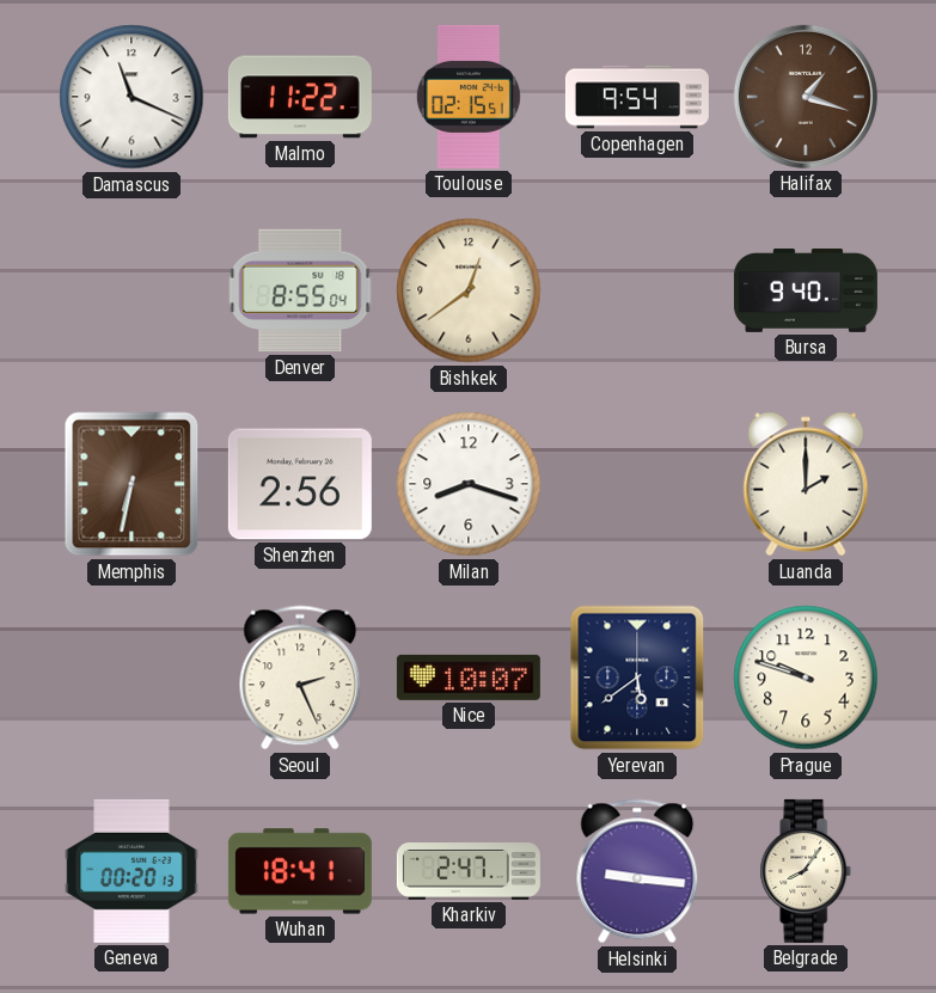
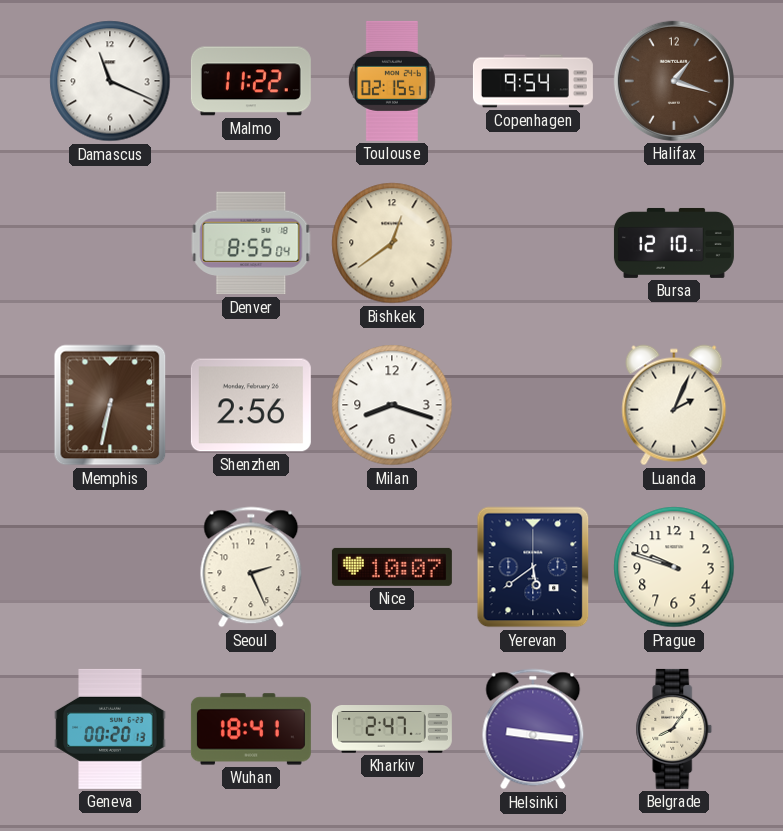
Bursa: 9:40 -> 12:10 (674, 243)
Luanda: 2:00 -> 2:04 (674, 405)
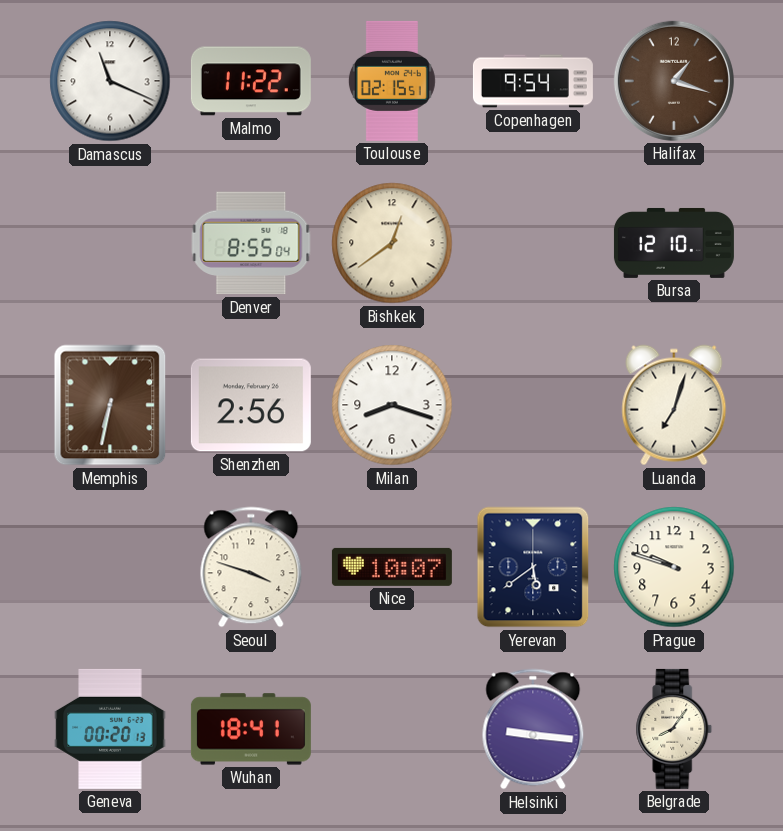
Luanda: 2:04 -> 7:03 (674, 405)
Seoul: 2:26 -> 3:48 (251, 567)
Kharkiv: 2:47 -> none (392, 730)
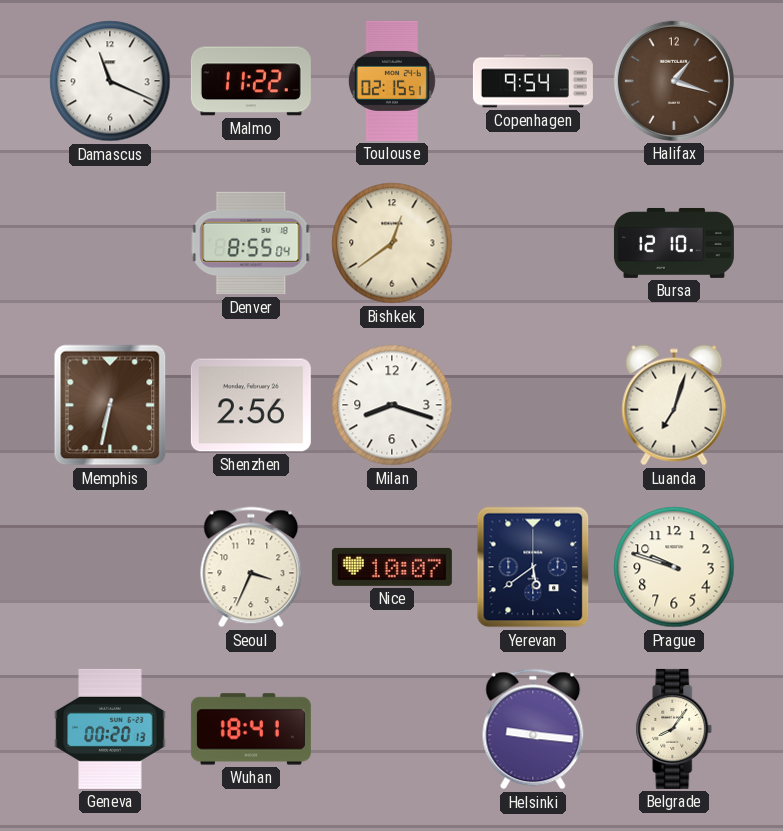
Seoul: 3:48 -> 3:34 (251, 567)
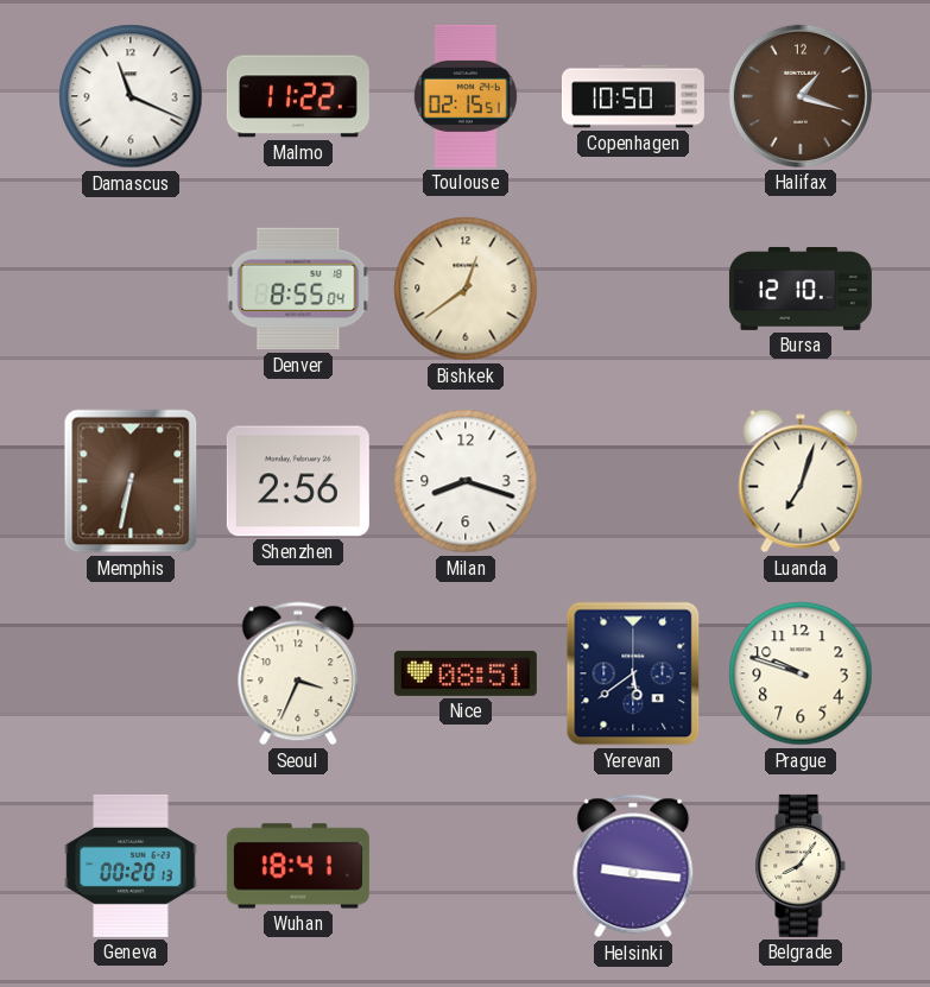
Copenhagen: 9:54 -> 10:50 (633, 96)
Nice: 10:07 -> 08:51 (466, 673)
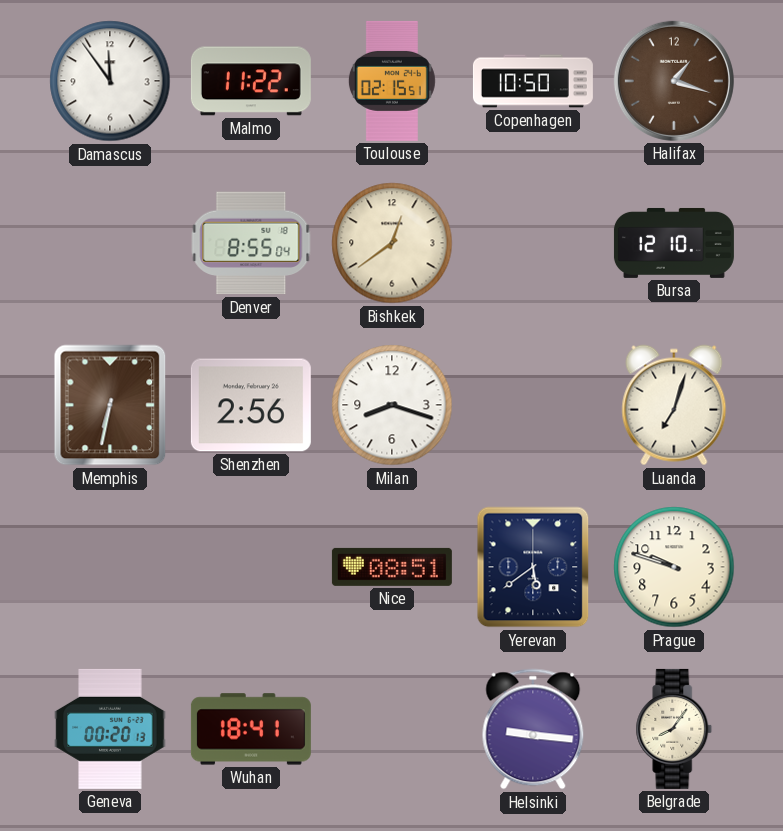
Damascus: 11:19 -> 11:54 (110, 81)
Seoul: 3:34 -> none (298, 673)
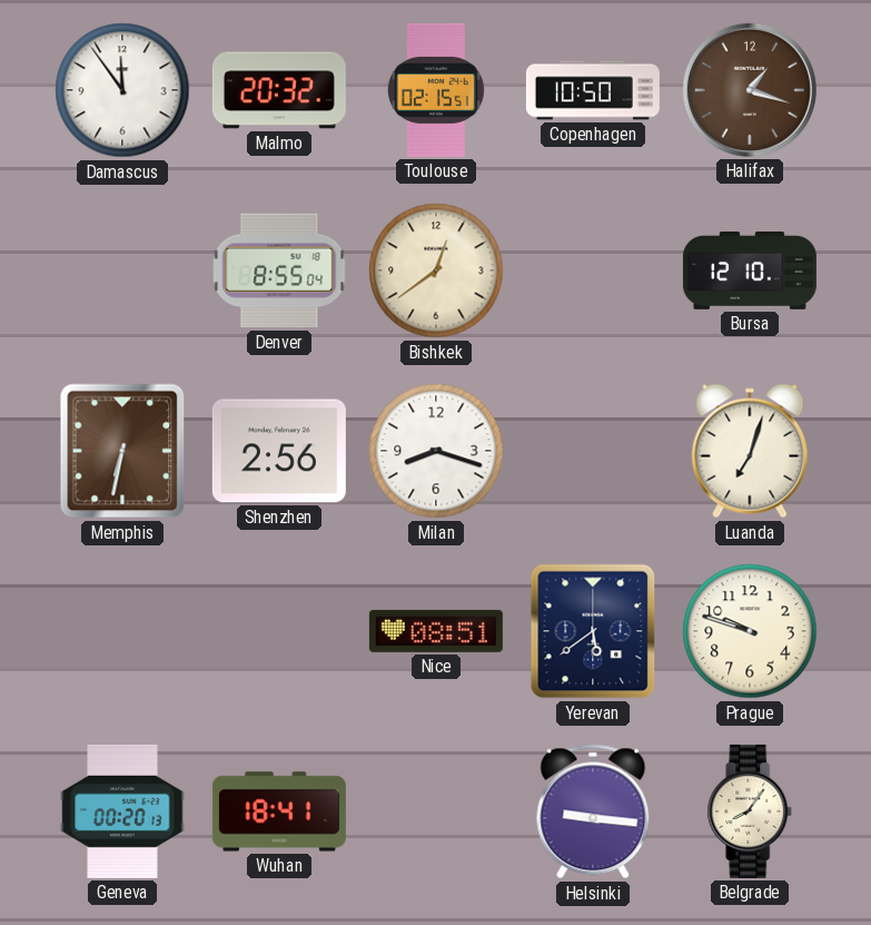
Malmo: 11:22 -> 20:32 (279, 90)
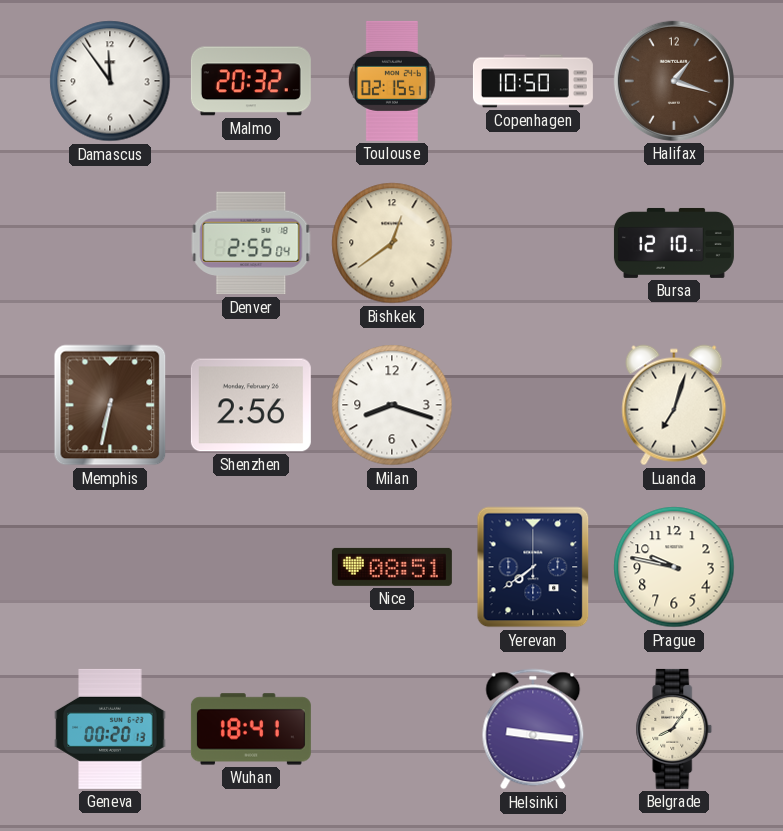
Denver: 8:55 -> 2:55 (251, 243)
Yerevan: 5:39 -> 7:39 (533, 567)
Prague: 9:48 -> 9:47 (674, 567)
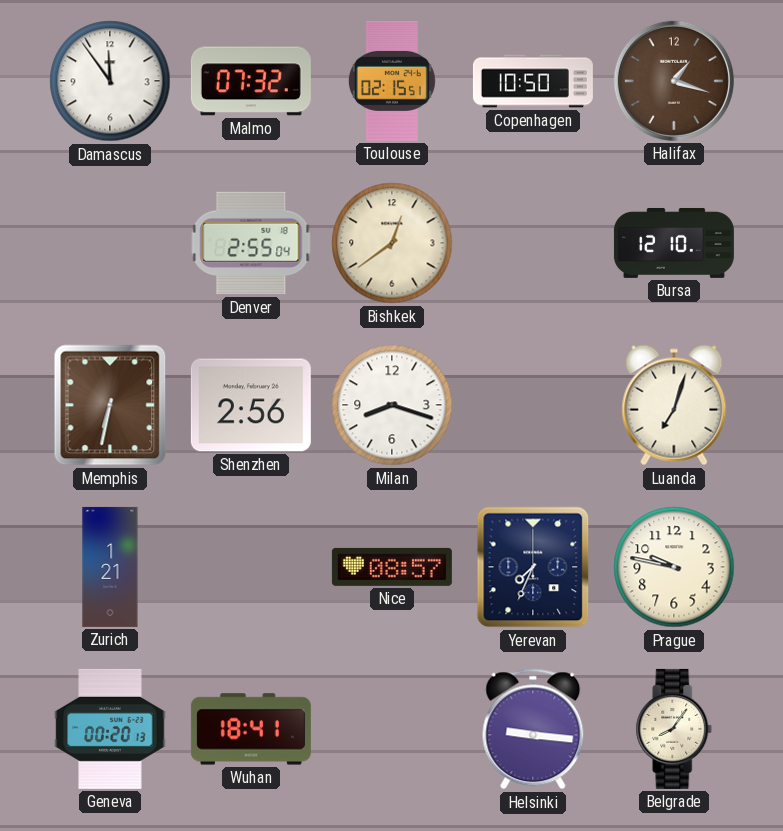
Malmo: 20:32 -> 07:32 (251, 81)
Zurich: none -> 1:21 (110, 567)
Nice: 08:51 -> 08:57 (392, 567)
Yerevan: 7:39 -> 7:34 (533, 567)
